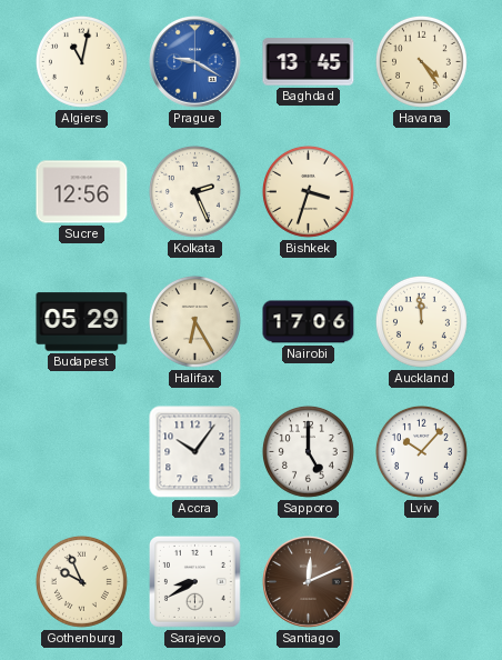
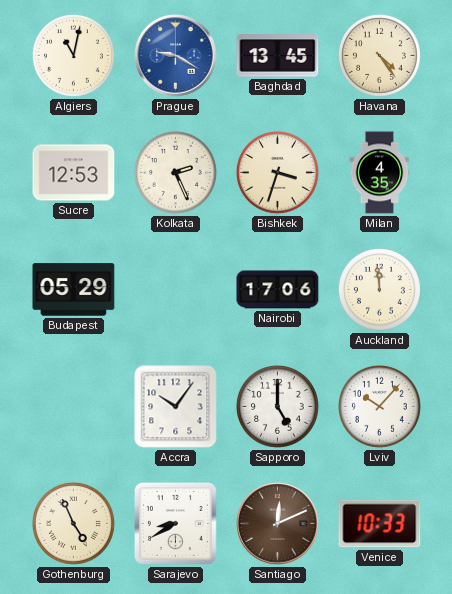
Sucre: 12:56 -> 12:53 (74, 173)
Milan: none -> 4:35 (380, 173)
Halifax: 6:25 -> none (194, 321)
Gothenburg: 9:56 -> 4:56 (73, 523)
Venice: none -> 10:33 (380, 524)
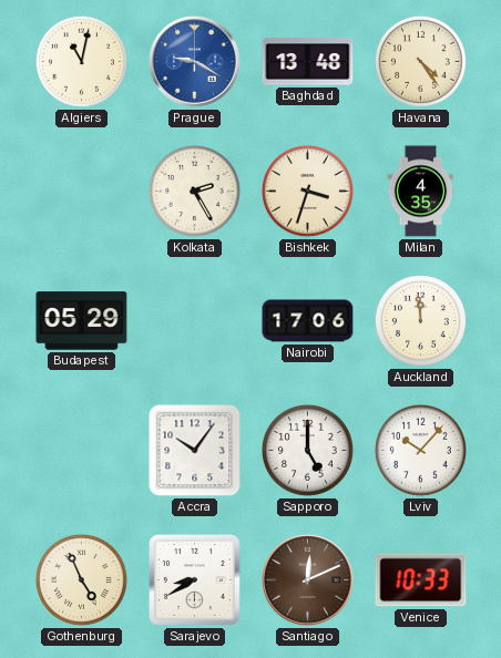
Baghdad: 13:45 -> 13:48 (308, 62)
Sucre: 12:53 -> none (74, 173)
Kolkata: 2:26 -> 2:25 (194, 191)
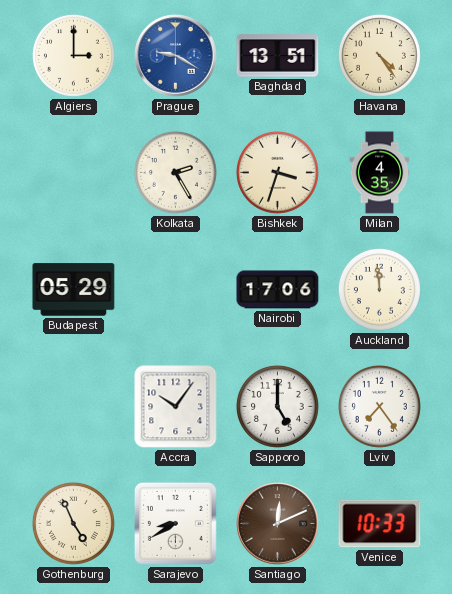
Algiers: 11:02 -> 3:00 (73, 55)
Baghdad: 13:48 -> 13:51 (278, 56)
Lviv: 10:07 -> 7:24 (379, 406)
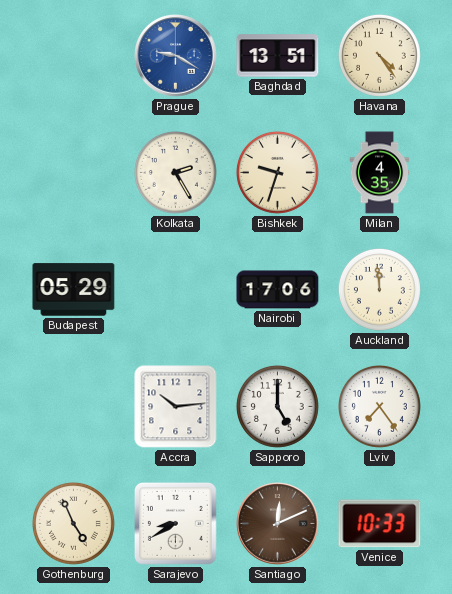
Algiers: 3:00 -> none (73, 55)
Bishkek: 3:33 -> 9:33 (277, 172)
Accra: 10:06 -> 10:14 (176, 407)
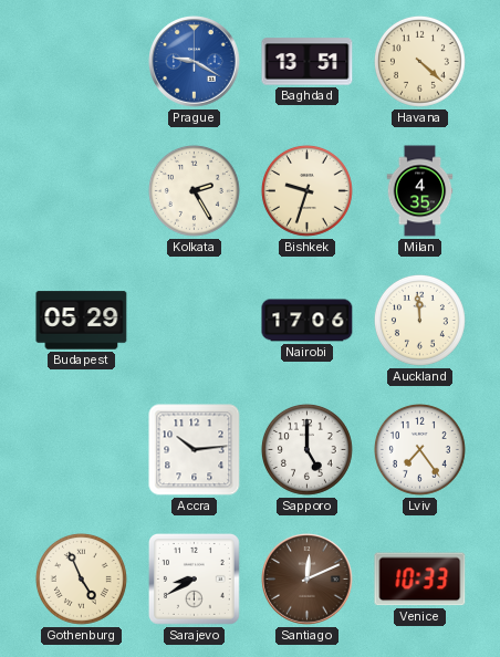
Havana: 4:24 -> 4:22 (419, 61)
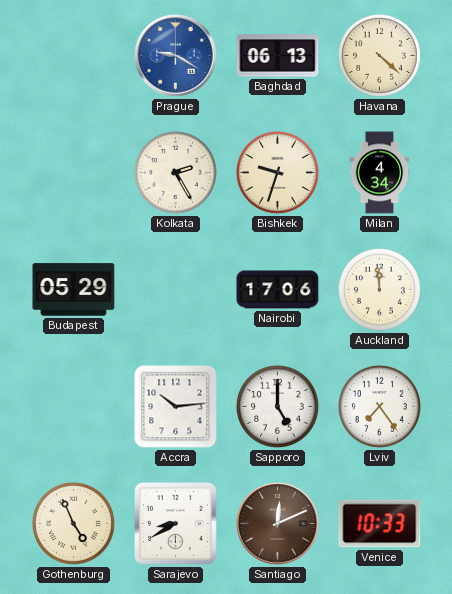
Baghdad: 13:51 -> 06:13 (278, 56)
Milan: 4:35 -> 4:34 (380, 173)
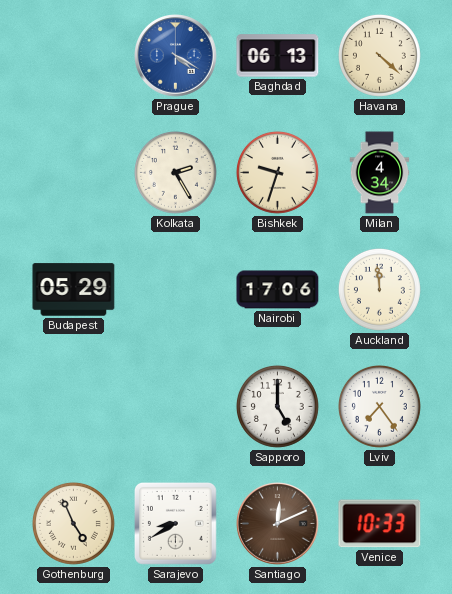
Prague: 9:20 -> 4:20 (176, 56)
Accra: 10:14 -> none (176, 407)
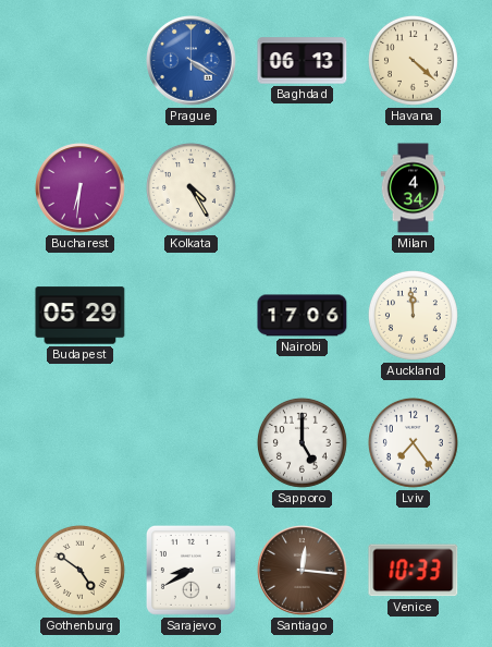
Bucharest: none -> 6:31 (81, 188)
Kolkata: 2:25 -> 4:25 (190, 187)
Bishkek: 9:33 -> none (277, 172)
Gothenburg: 4:56 -> 4:51 (79, 570)
Santiago: 12:11 -> 12:16 (303, 571)
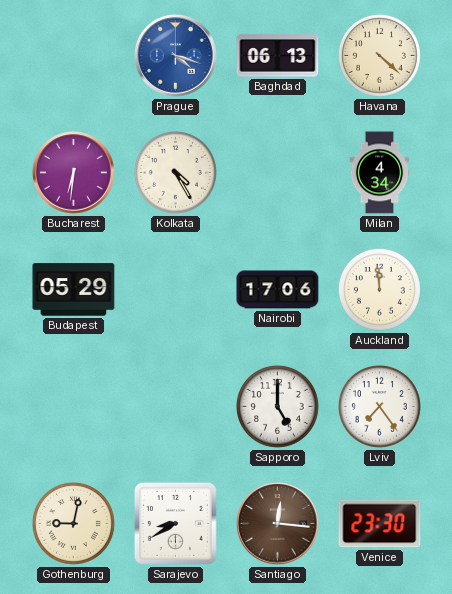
Prague: 4:20 -> 4:18 (176, 56)
Gothenburg: 4:51 -> 9:02 (73, 523)
Venice: 10:33 -> 23:30 (380, 524)
